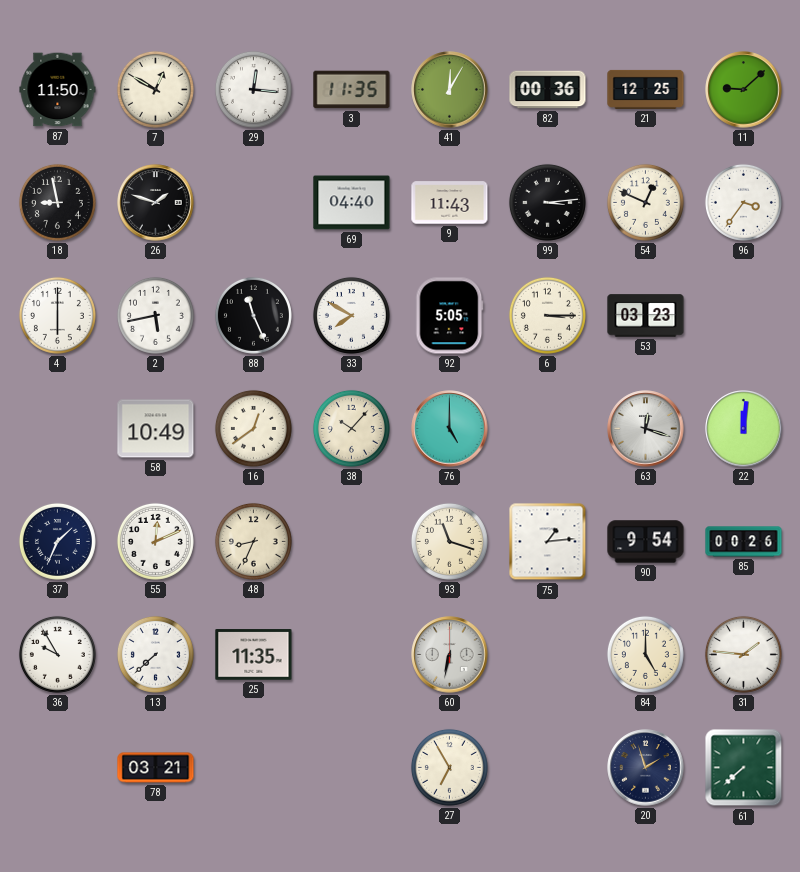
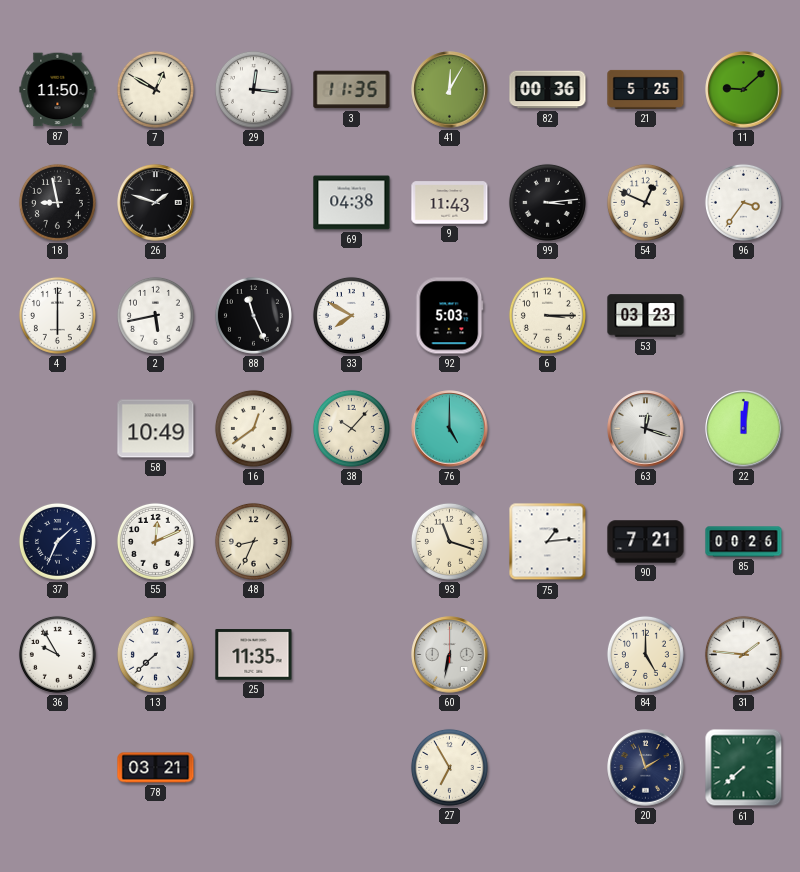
21: 12:25 -> 5:25 (646, 89)
69: 04:40 -> 04:38 (352, 203)
92: 5:05 -> 5:03 (450, 316)
90: 9:54 -> 7:21 (646, 542)
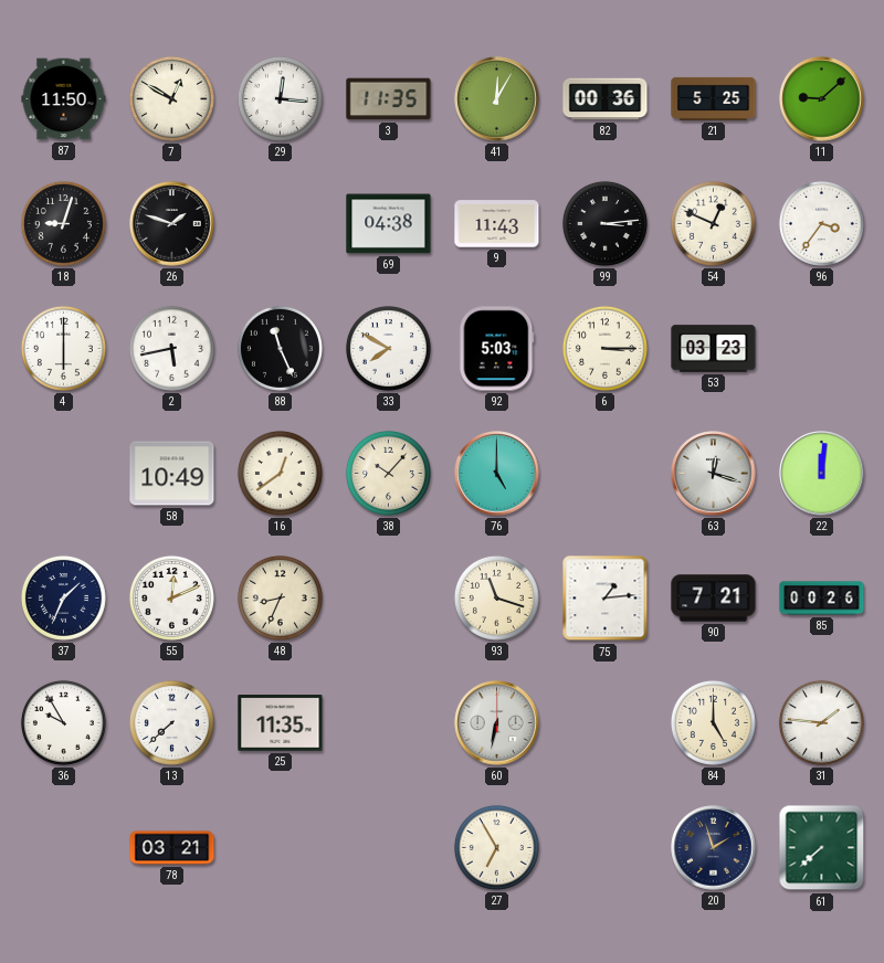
18: 8:58 -> 9:03 (63, 223)
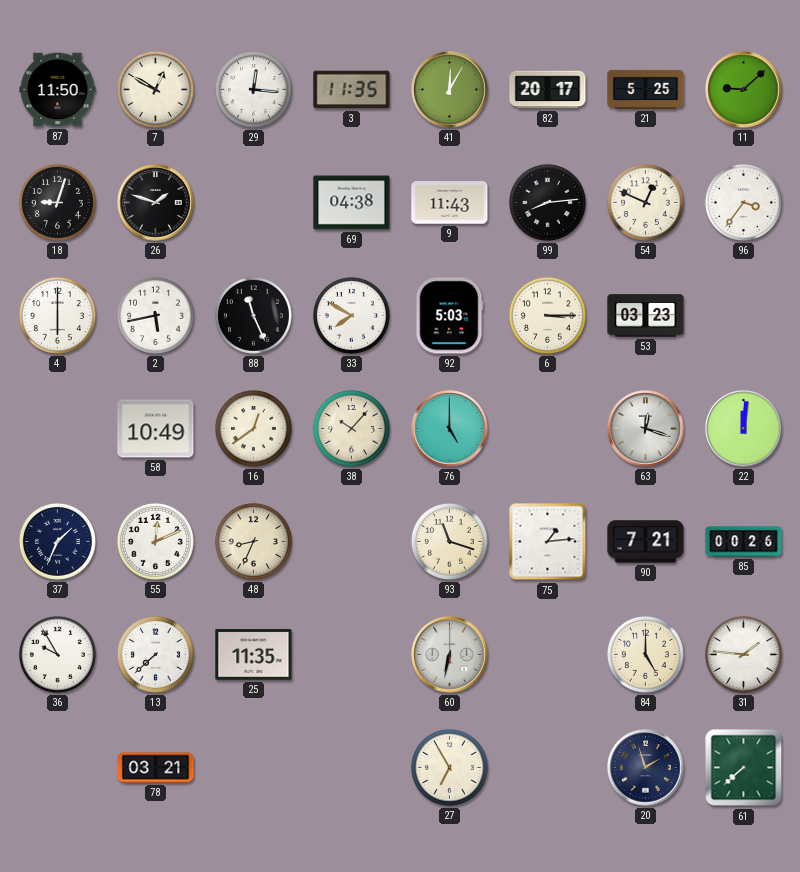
82: 00:36 -> 20:17 (548, 90)
99: 3:14 -> 8:14 (547, 202)
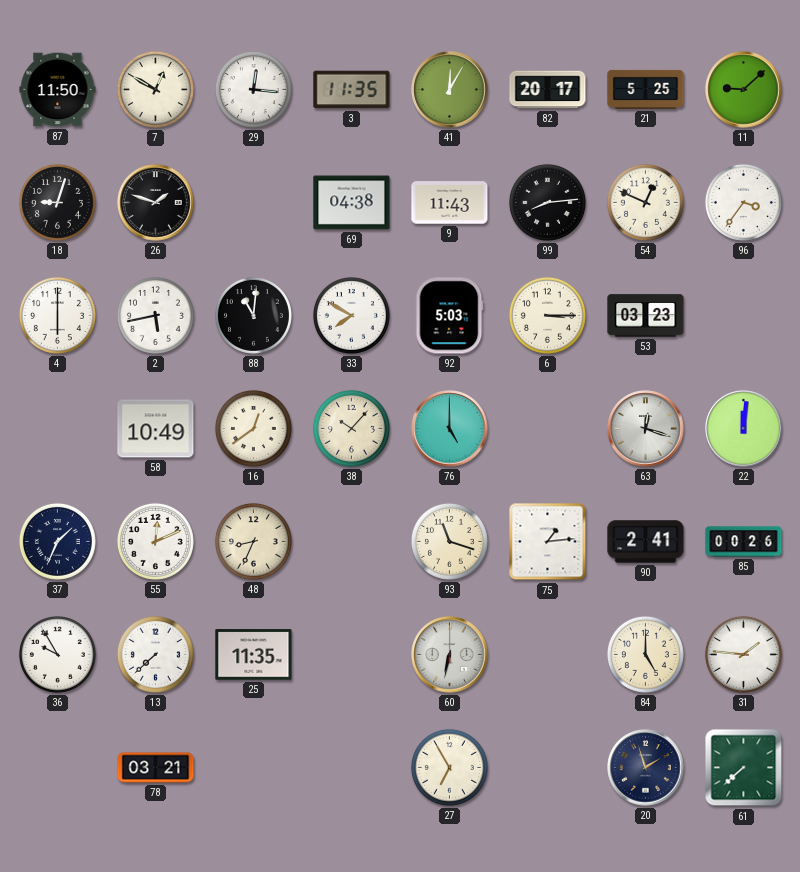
88: 11:26 -> 11:01 (253, 315)
90: 7:21 -> 2:41 (646, 542)
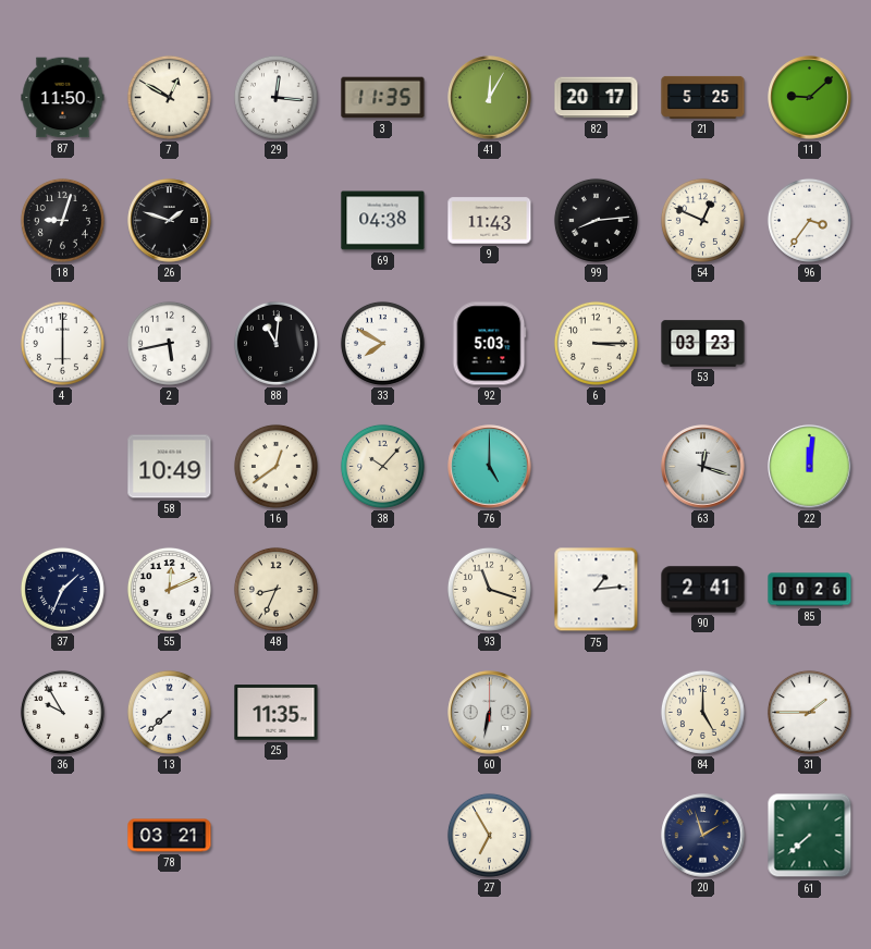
31: 1:46 -> 1:45 (809, 712)
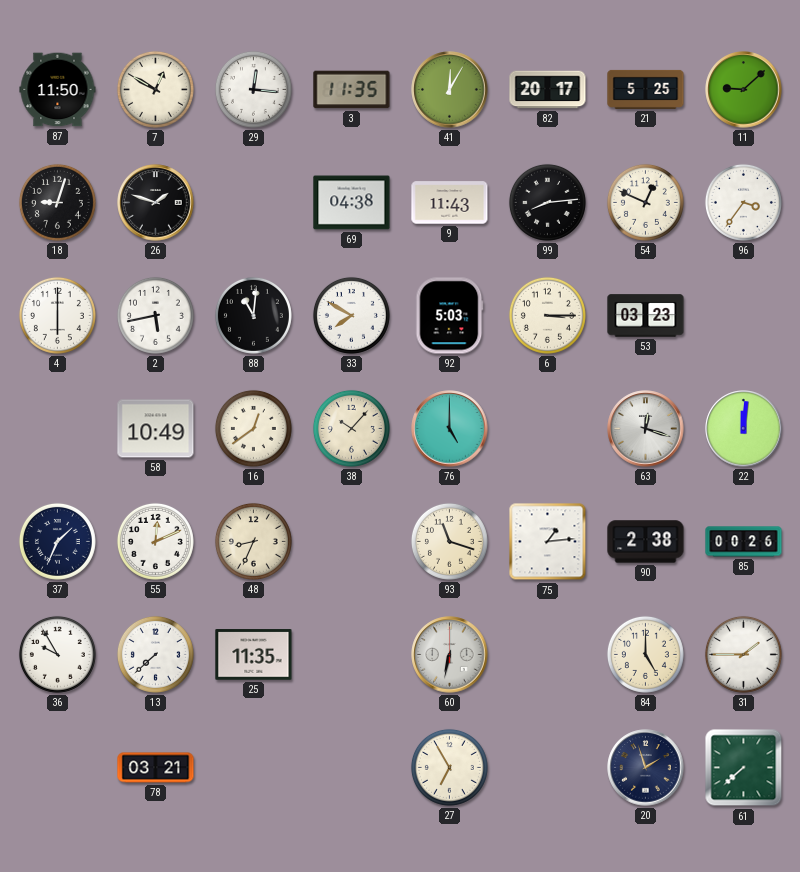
90: 2:41 -> 2:38 (646, 542)
